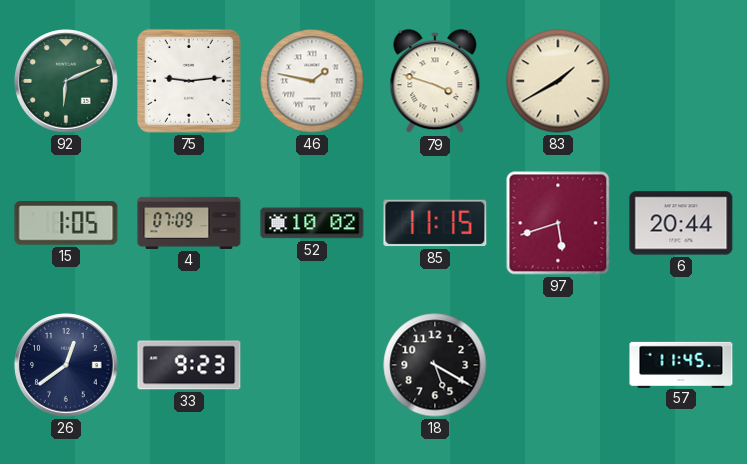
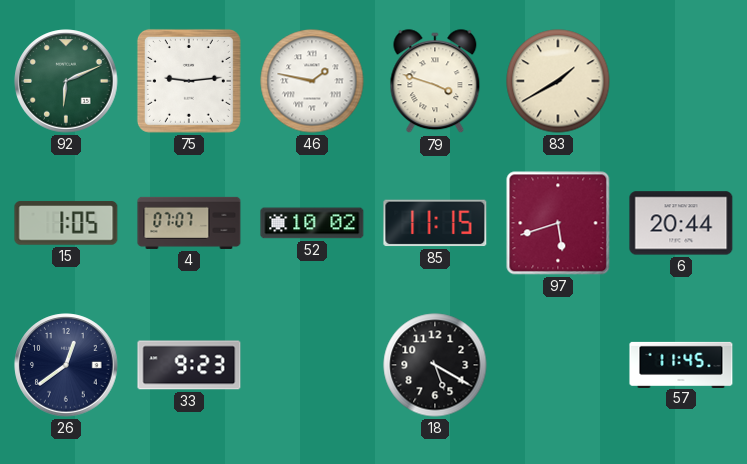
4: 07:09 -> 07:07 (189, 223)
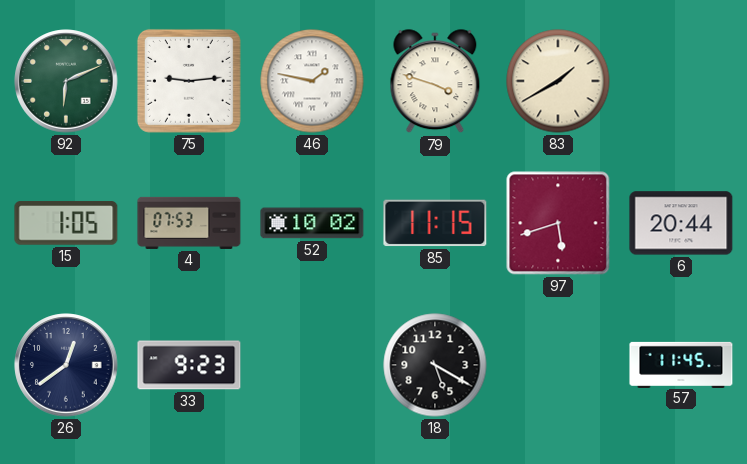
4: 07:07 -> 07:53 (189, 223)
